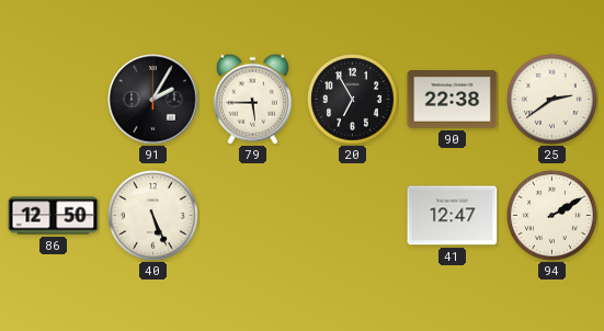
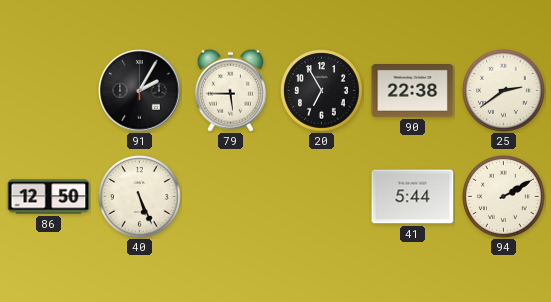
41: 12:47 -> 5:44 (413, 197)
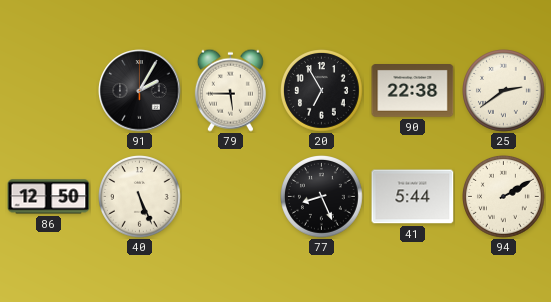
77: none -> 8:26 (322, 197)
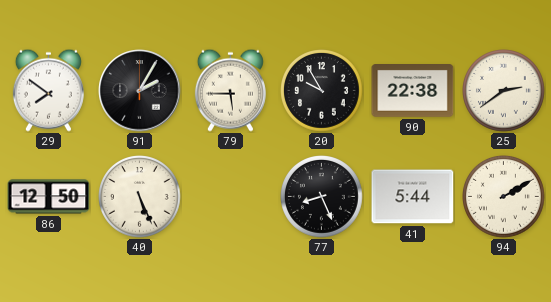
29: none -> 7:51 (48, 90)
20: 6:55 -> 9:55 (322, 91)
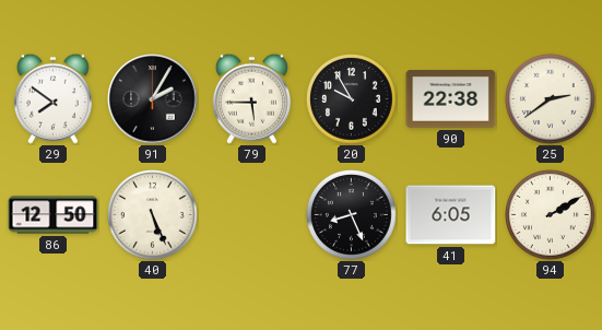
41: 5:44 -> 6:05 (451, 215)
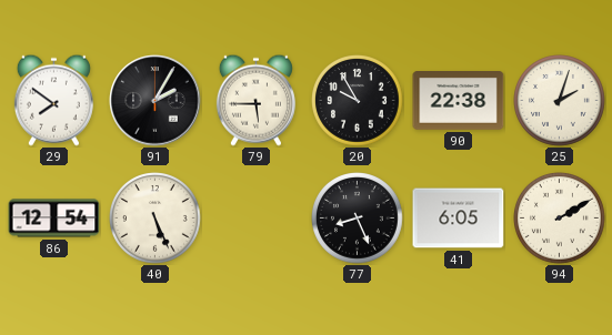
25: 2:39 -> 2:03 (560, 101)
86: 12:50 -> 12:54 (54, 219)
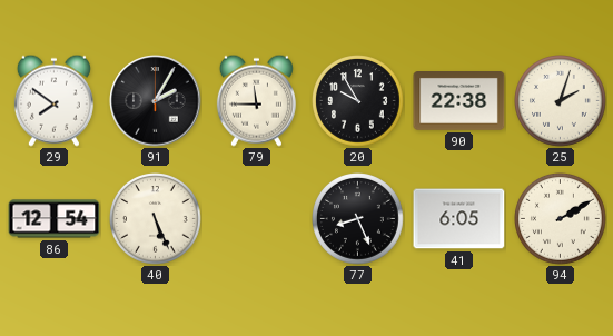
79: 5:45 -> 11:45 (256, 100)
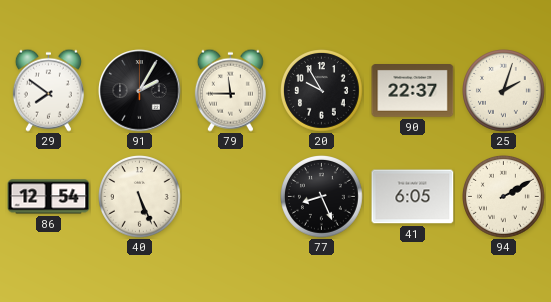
90: 22:38 -> 22:37 (413, 91)
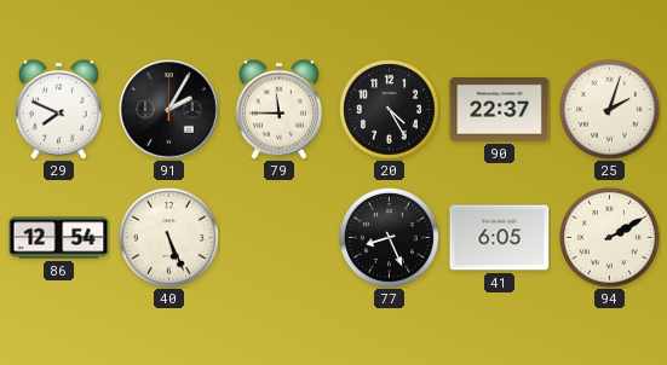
29: 7:51 -> 7:49 (58, 109)
20: 9:55 -> 4:25 (390, 110)
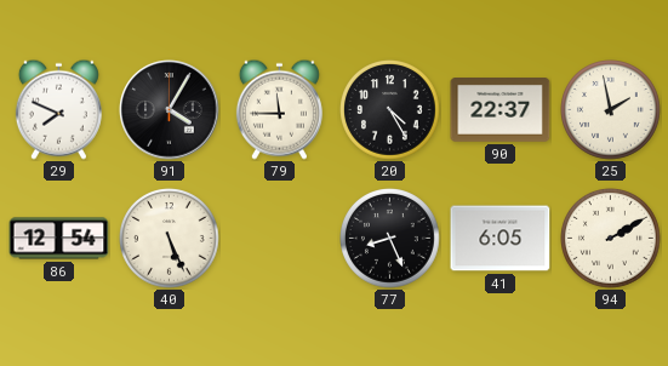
91: 2:05 -> 4:05 (170, 110)
25: 2:03 -> 1:58 (611, 110)
